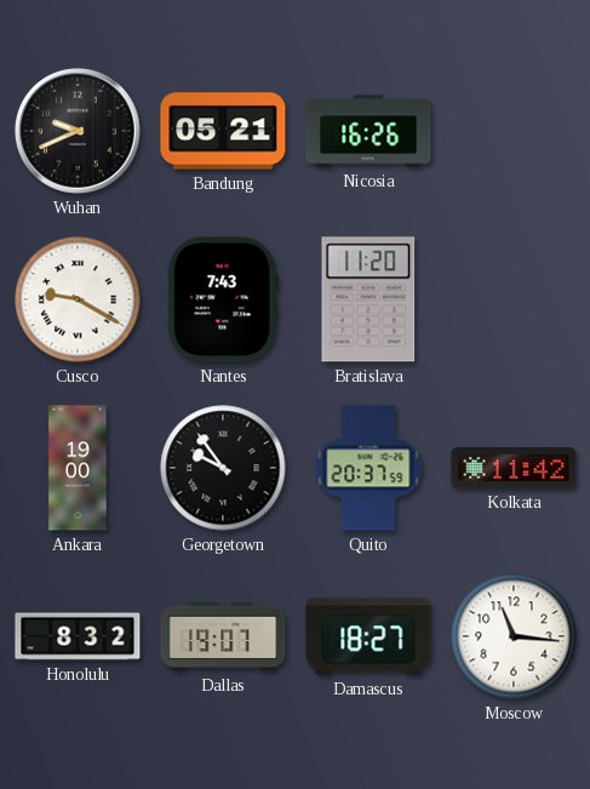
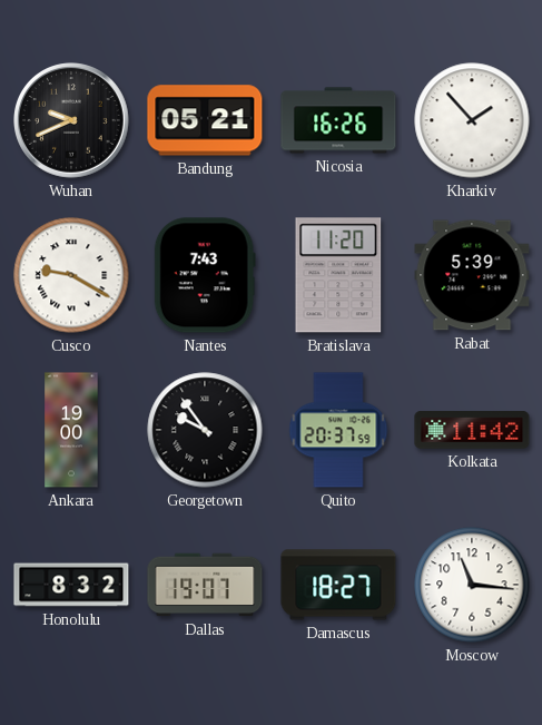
Kharkiv: none -> 1:53 (472, 120)
Rabat: none -> 5:39 (472, 275)
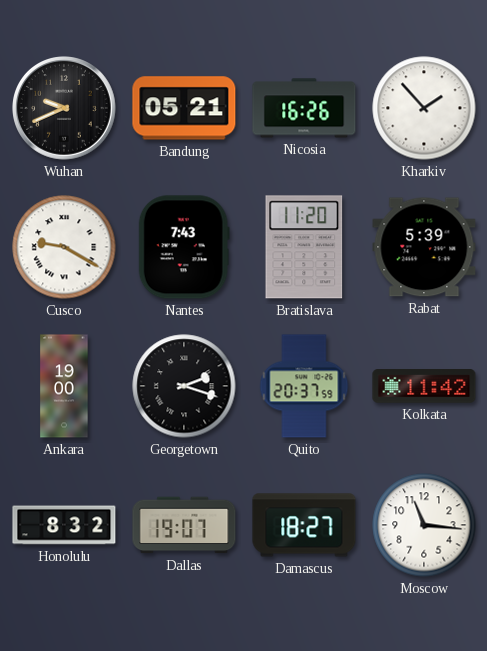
Georgetown: 9:54 -> 2:18 (184, 386)
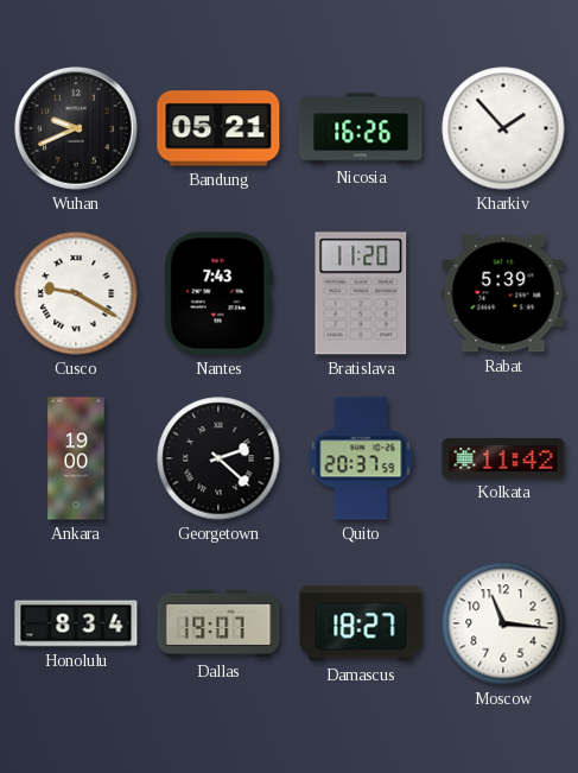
Georgetown: 2:18 -> 2:22 (218, 458)
Honolulu: 8:32 -> 8:34 (76, 623)
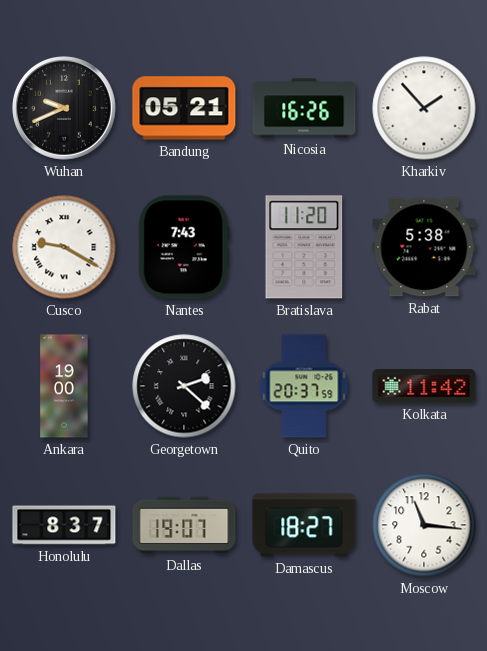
Rabat: 5:39 -> 5:38 (424, 247)
Honolulu: 8:34 -> 8:37 (64, 525)
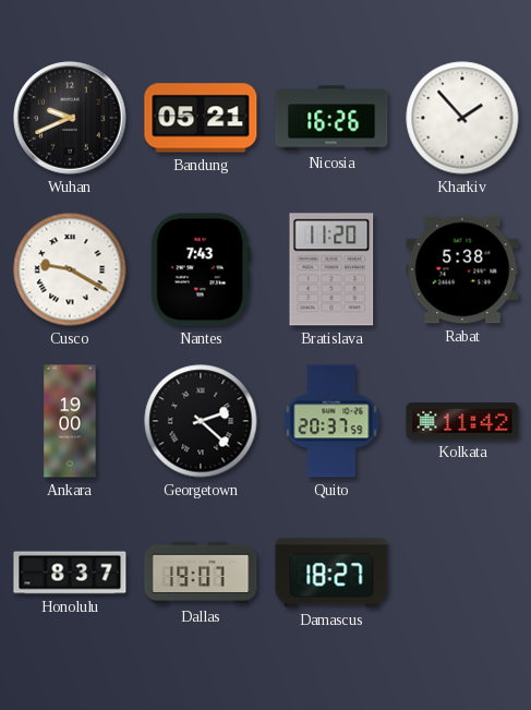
Moscow: 11:16 -> none (424, 525)
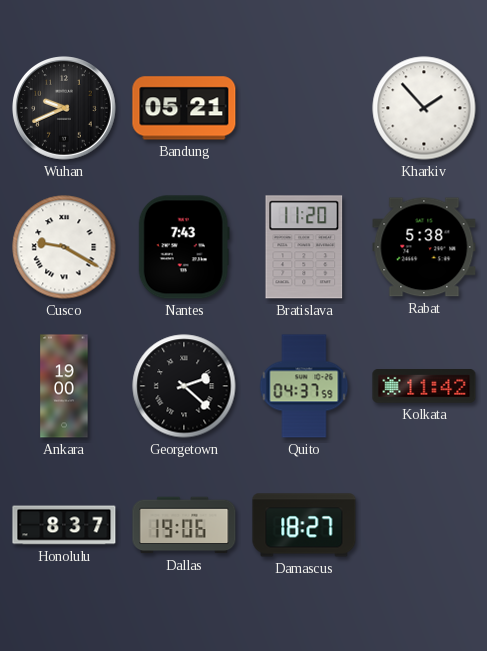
Nicosia: 16:26 -> none (331, 118)
Quito: 20:37 -> 04:37 (304, 386)
Dallas: 19:07 -> 19:06 (184, 525)
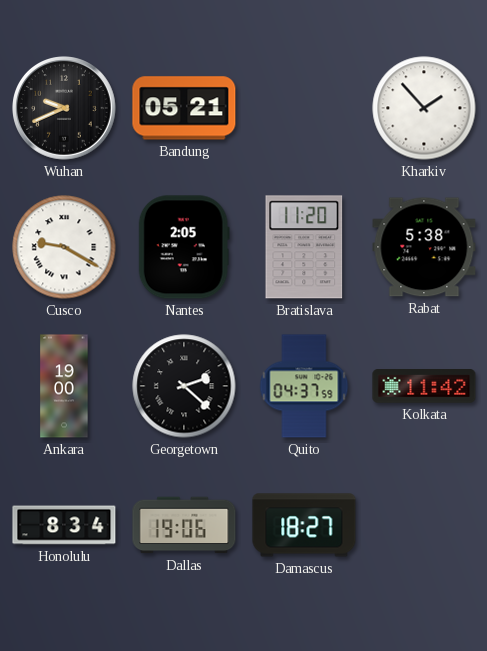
Nantes: 7:43 -> 2:05 (184, 247)
Honolulu: 8:37 -> 8:34 (64, 525)
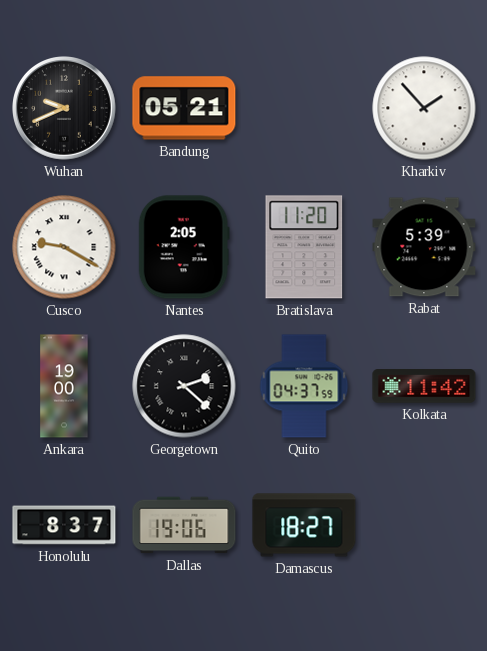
Rabat: 5:38 -> 5:39 (424, 247)
Honolulu: 8:34 -> 8:37 (64, 525)
